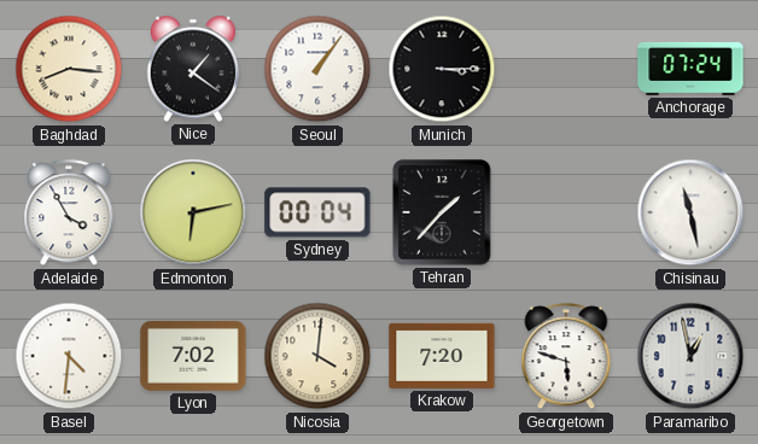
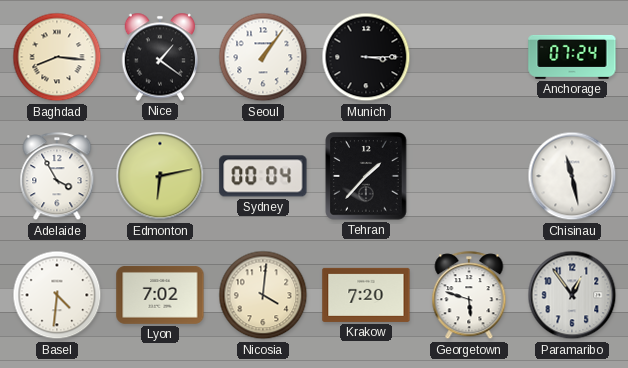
Paramaribo: 12:58 -> 12:54 (572, 295)
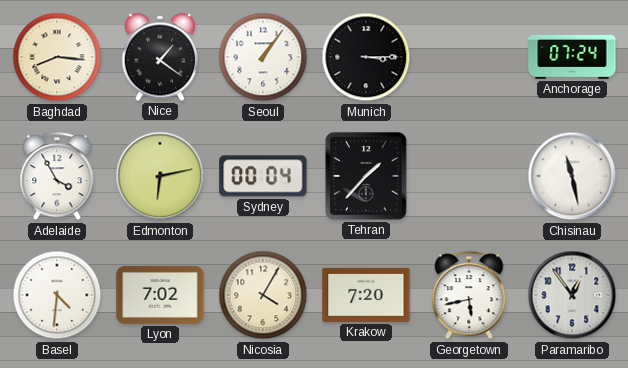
Nicosia: 4:01 -> 4:05 (263, 295)
Georgetown: 5:48 -> 5:43 (469, 296)
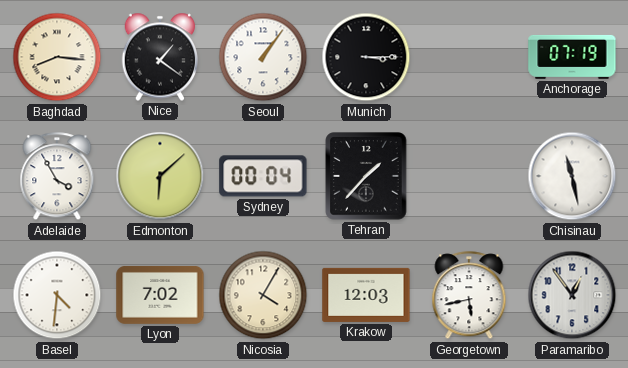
Anchorage: 07:24 -> 07:19 (572, 57)
Edmonton: 6:13 -> 6:08 (160, 176)
Krakow: 7:20 -> 12:03 (366, 295)
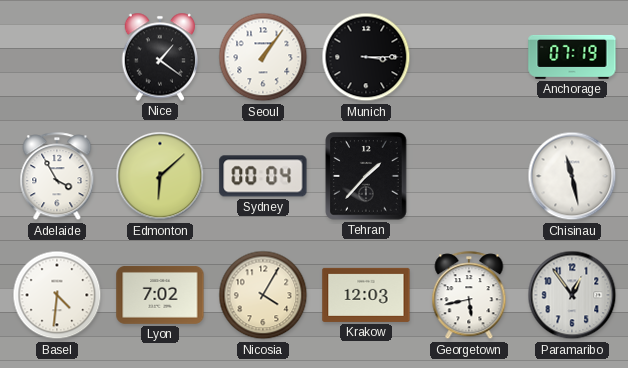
Baghdad: 8:16 -> none (57, 57)
